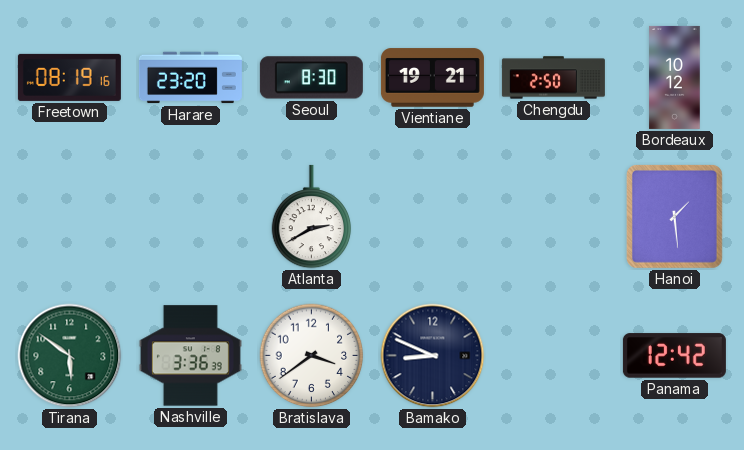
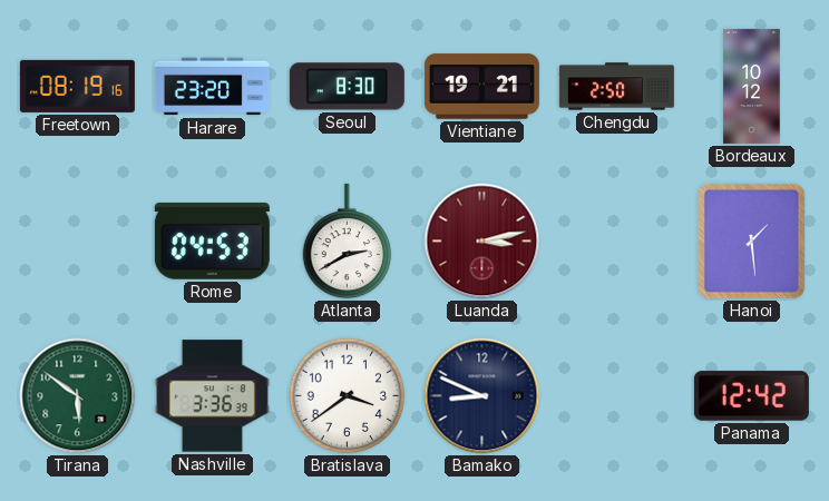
Rome: none -> 04:53 (212, 240)
Luanda: none -> 3:13 (482, 242)
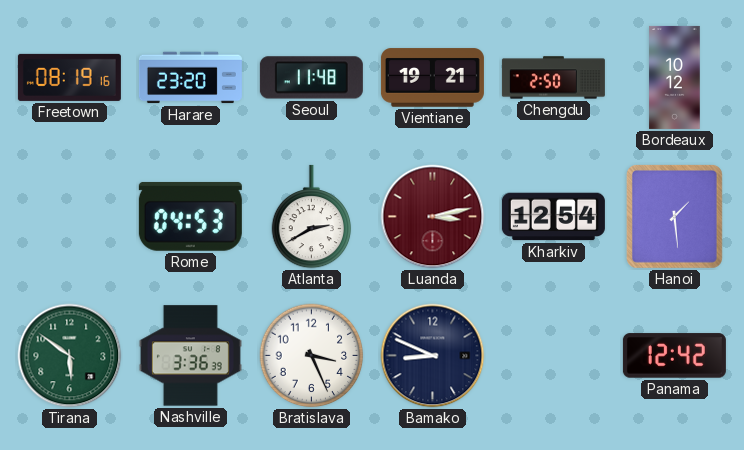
Seoul: 8:30 -> 11:48 (311, 78)
Kharkiv: none -> 12:54 (553, 217)
Bratislava: 3:39 -> 3:26 (312, 356)
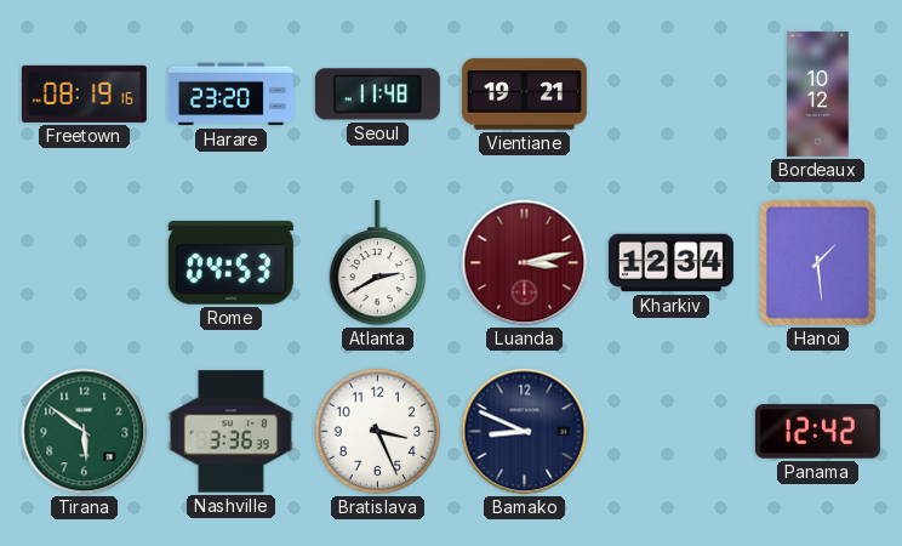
Chengdu: 2:50 -> none (553, 78)
Kharkiv: 12:54 -> 12:34 (670, 263)
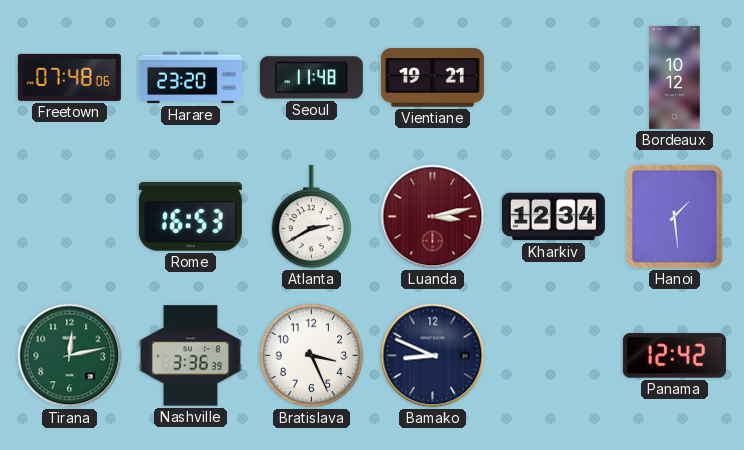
Freetown: 08:19 -> 07:48 (69, 77)
Rome: 04:53 -> 16:53 (190, 216)
Tirana: 5:51 -> 12:13 (70, 356)
